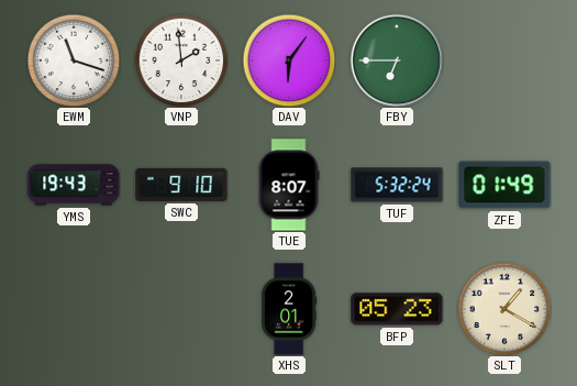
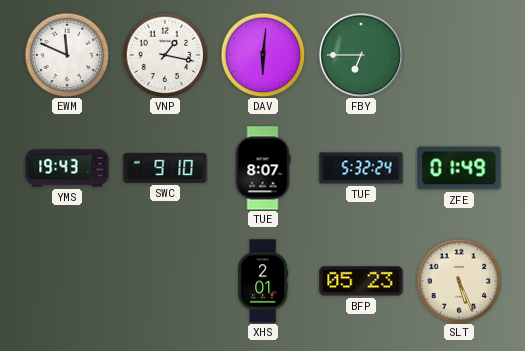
EWM: 11:18 -> 11:49 (67, 55)
VNP: 1:59 -> 1:17 (165, 55)
DAV: 6:06 -> 6:01 (263, 55)
SLT: 1:20 -> 5:26 (459, 281)
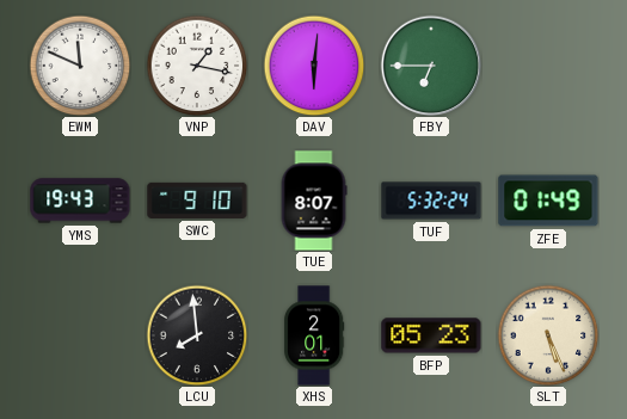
LCU: none -> 7:59 (197, 335)
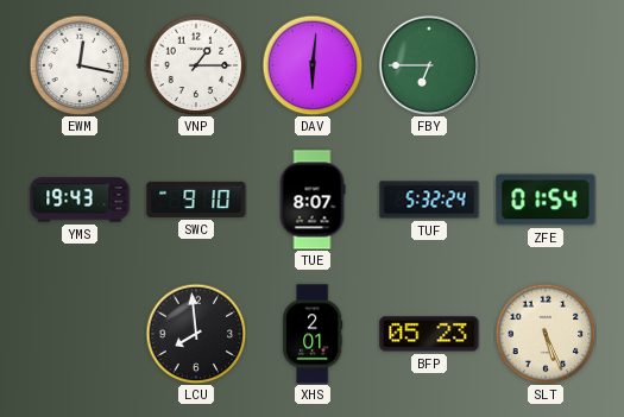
EWM: 11:49 -> 12:17 (80, 65)
VNP: 1:17 -> 1:15 (196, 65)
ZFE: 01:49 -> 01:54 (546, 200)
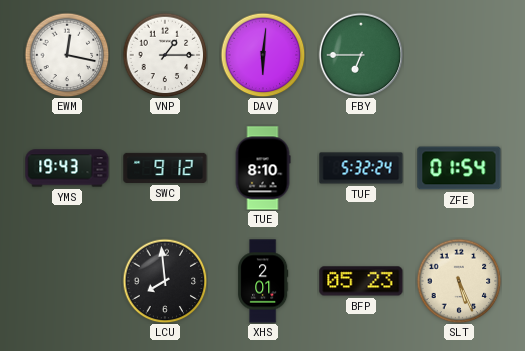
SWC: 9:10 -> 9:12 (165, 168)
TUE: 8:07 -> 8:10 (263, 168)
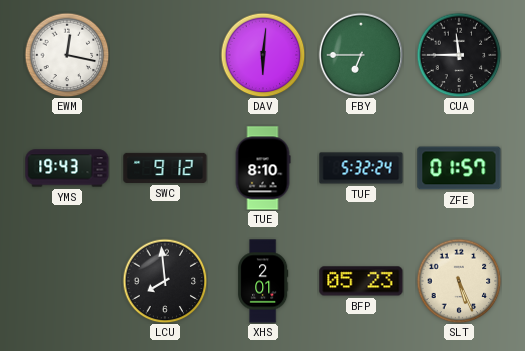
VNP: 1:15 -> none (165, 55)
CUA: none -> 11:45 (459, 55)
ZFE: 01:54 -> 01:57 (459, 168)
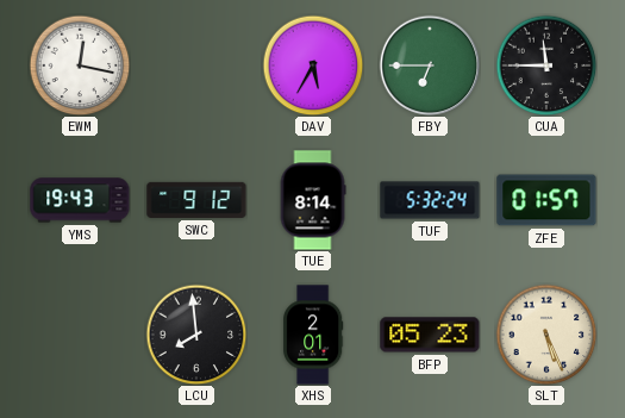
DAV: 6:01 -> 5:35 (313, 65)
TUE: 8:10 -> 8:14 (313, 200)
